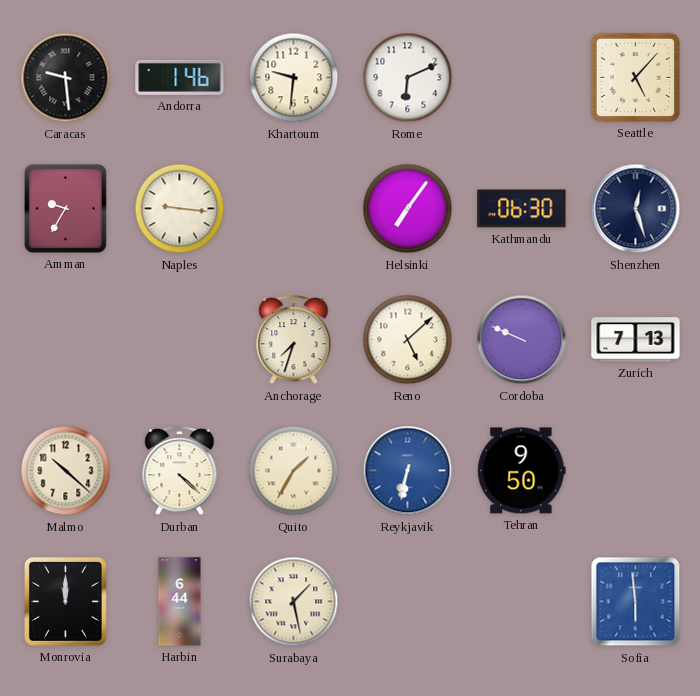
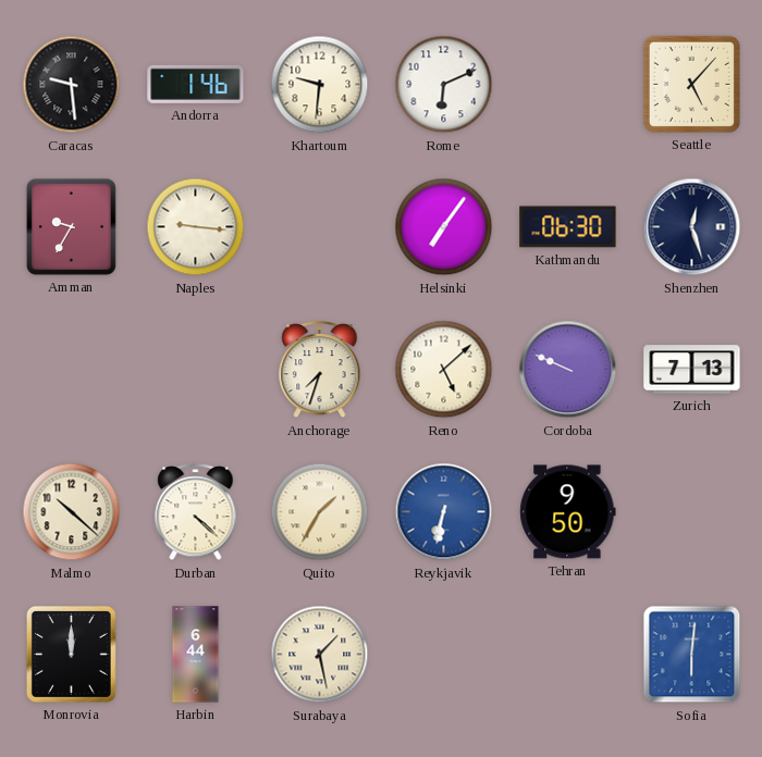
Sofia: 5:59 -> 6:01 (692, 655)
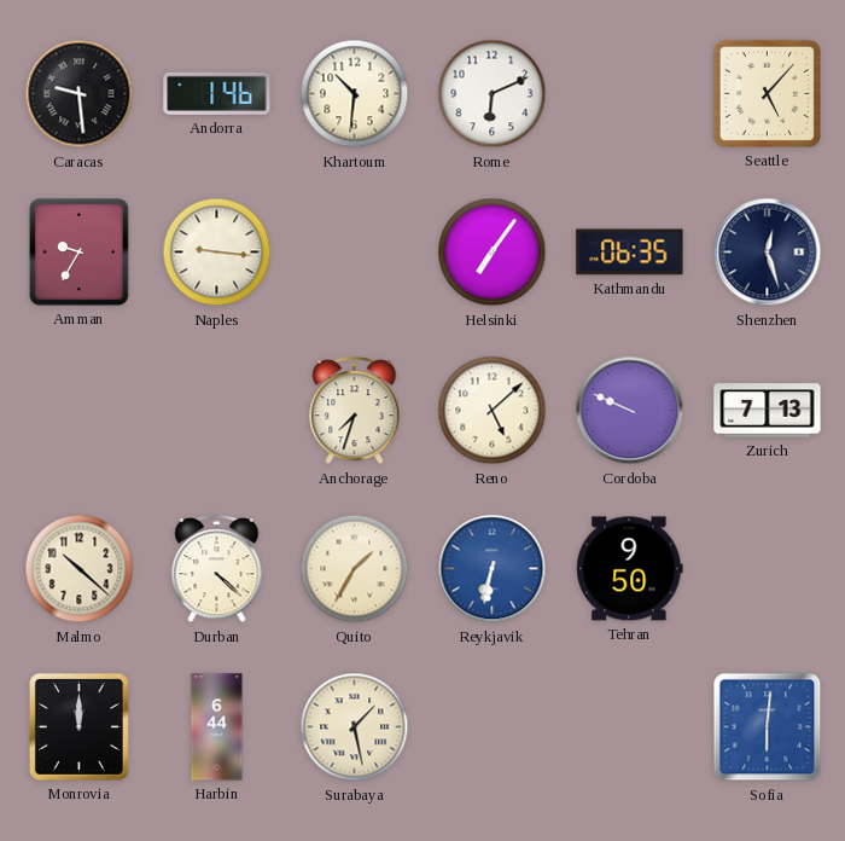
Khartoum: 9:31 -> 10:31 (355, 94)
Kathmandu: 06:30 -> 06:35 (630, 253)
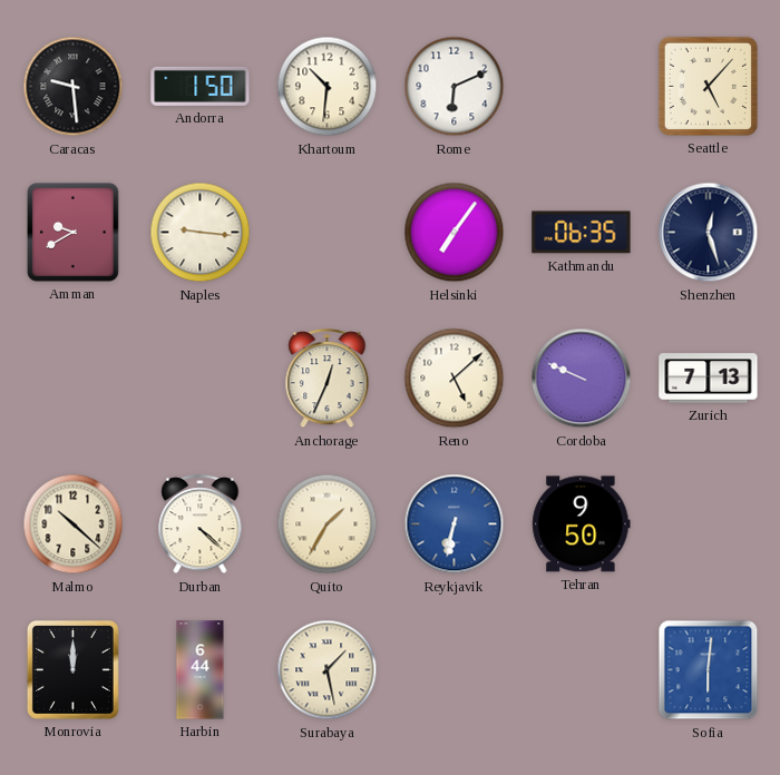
Andorra: 1:46 -> 1:50 (201, 86)
Amman: 9:35 -> 9:40 (72, 232)
Anchorage: 7:33 -> 12:34 (328, 380)
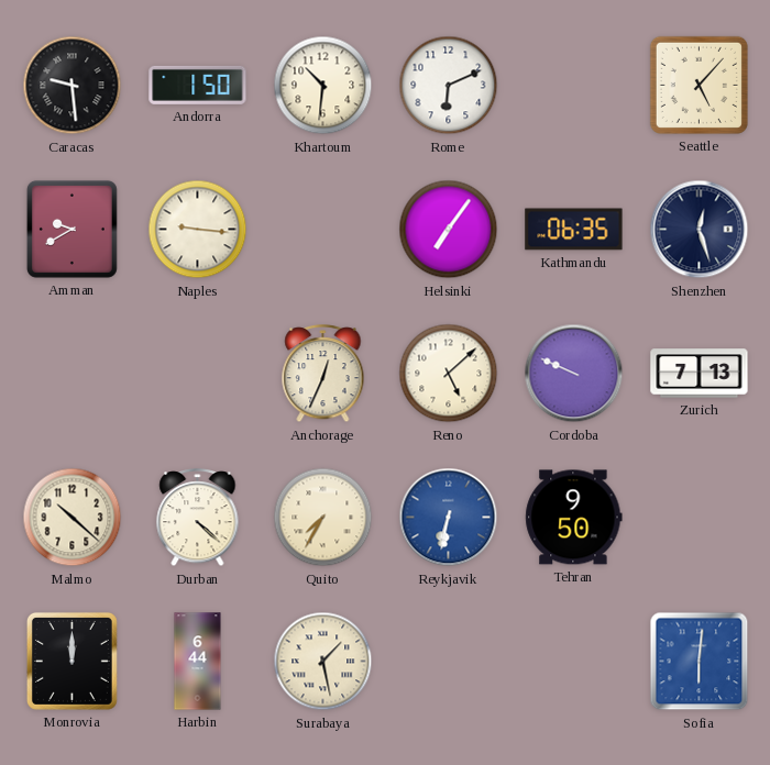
Quito: 1:35 -> 7:35 (323, 518)
